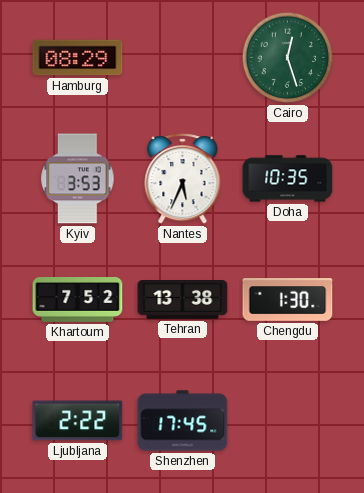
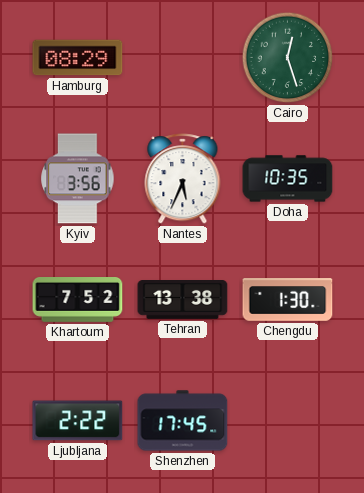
Kyiv: 3:53 -> 3:56 (78, 179)
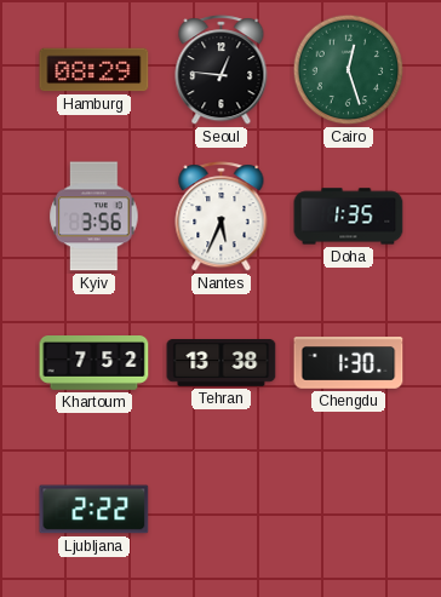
Seoul: none -> 12:46 (222, 70)
Doha: 10:35 -> 1:35 (349, 217)
Shenzhen: 17:45 -> none (183, 421)
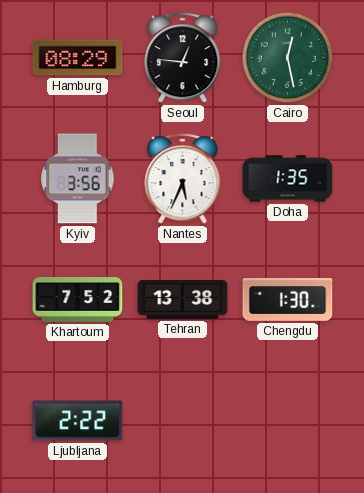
Cairo: 12:27 -> 12:28 (288, 58)
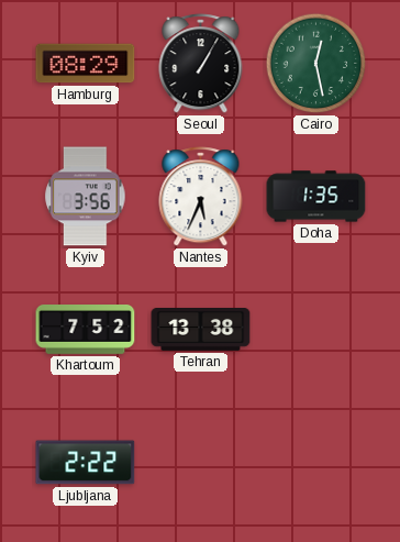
Seoul: 12:46 -> 1:05 (201, 64)
Chengdu: 1:30 -> none (288, 300)
